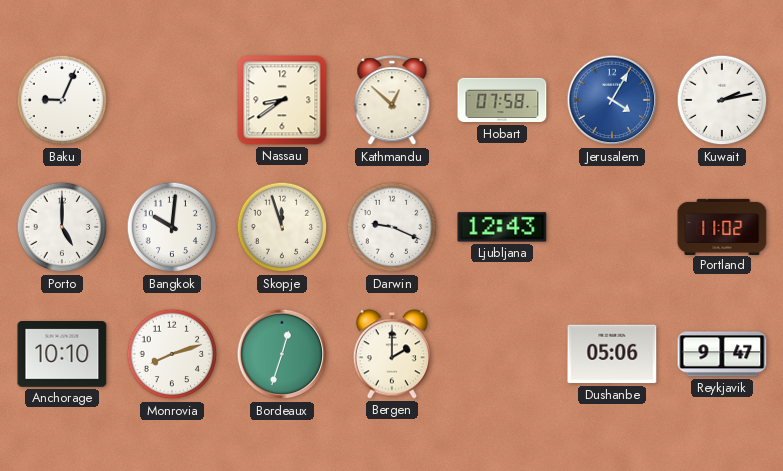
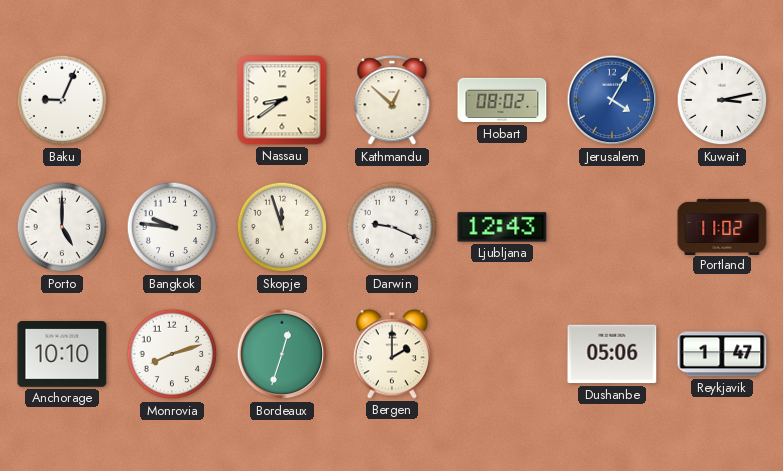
Hobart: 07:58 -> 08:02 (502, 100)
Kuwait: 2:13 -> 3:13 (722, 100)
Bangkok: 10:01 -> 9:46 (172, 227)
Reykjavik: 9:47 -> 1:47 (722, 354)
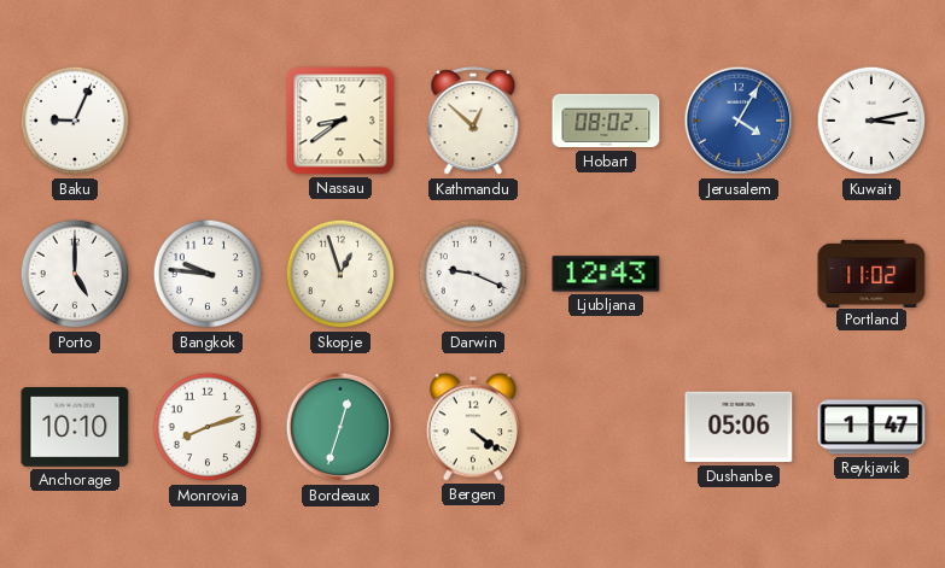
Skopje: 11:57 -> 12:57 (340, 274)
Bergen: 2:00 -> 4:21 (473, 427)
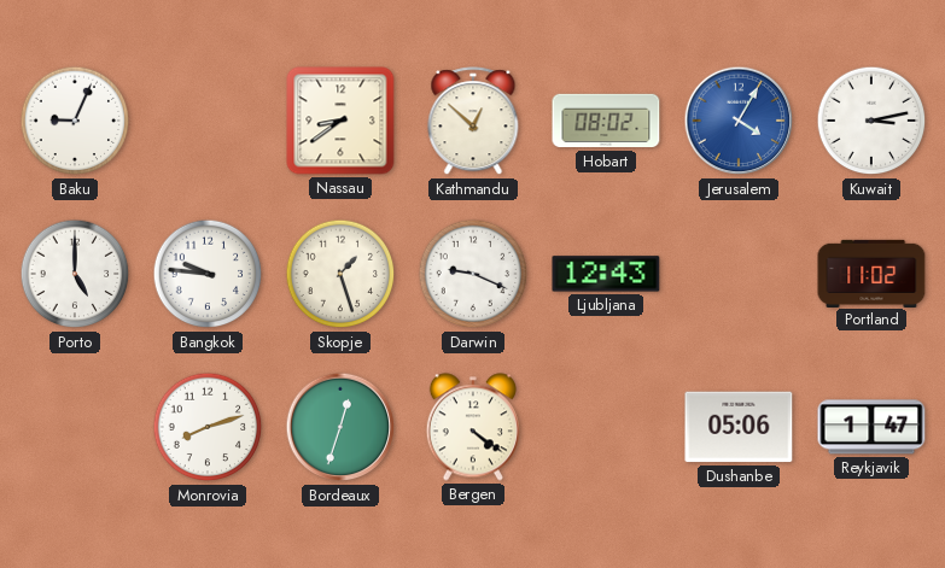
Skopje: 12:57 -> 1:27 (340, 274)
Anchorage: 10:10 -> none (75, 427)
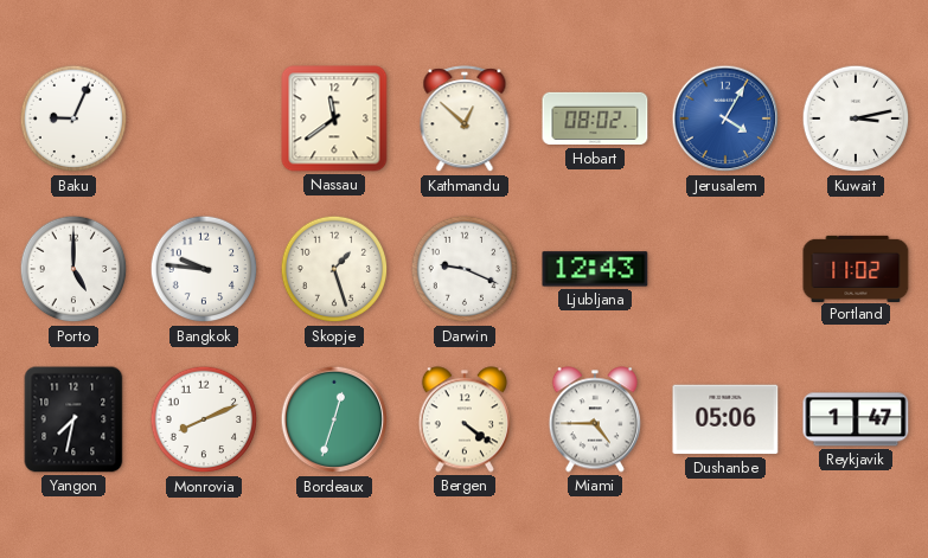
Nassau: 8:39 -> 11:39 (334, 118)
Yangon: none -> 7:32 (73, 419)
Monrovia: 8:12 -> 8:11 (204, 419)
Miami: none -> 4:45 (595, 419)
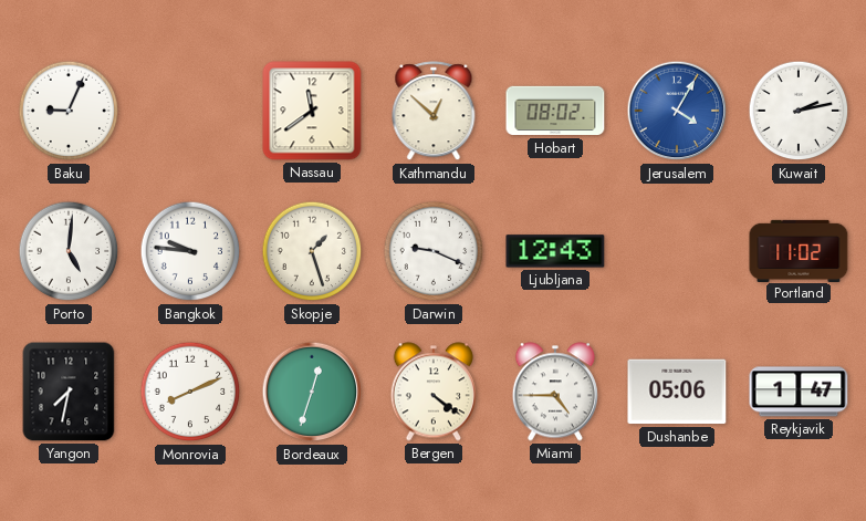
Kuwait: 3:13 -> 2:13 (799, 111)
Porto: 5:00 -> 5:01 (69, 251)
